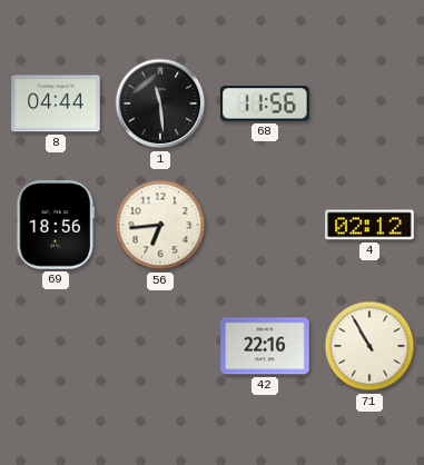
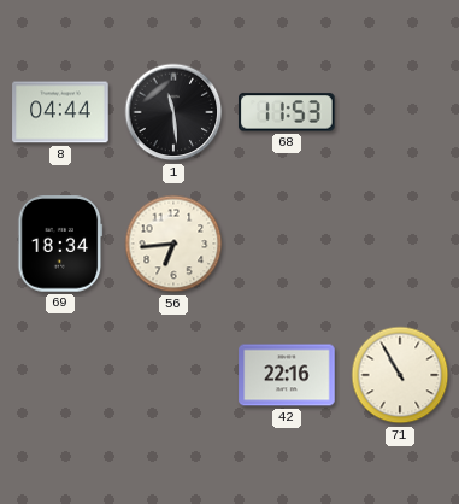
68: 11:56 -> 11:53 (288, 112)
69: 18:56 -> 18:34 (60, 244)
4: 02:12 -> none (369, 225)
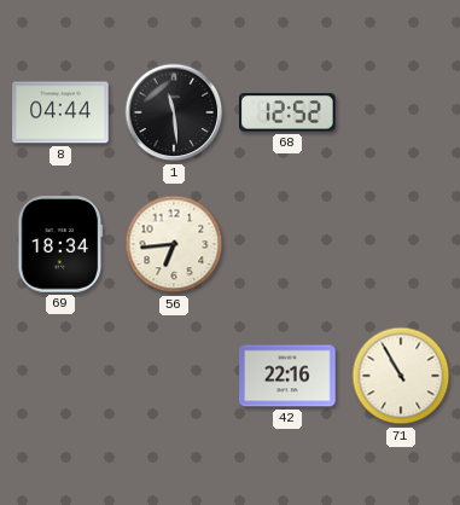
68: 11:53 -> 12:52 (289, 112)
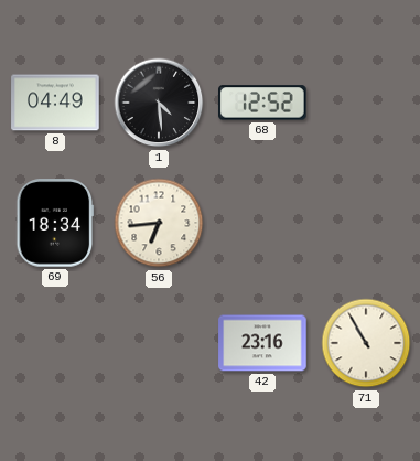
8: 04:44 -> 04:49 (55, 103)
1: 11:29 -> 4:29 (159, 103)
42: 22:16 -> 23:16 (262, 343)
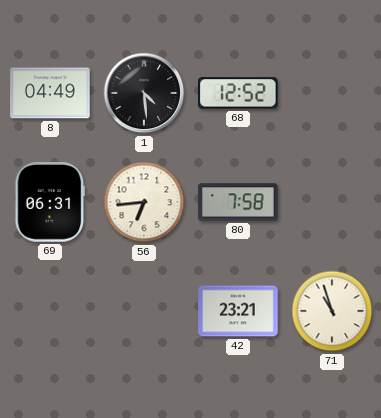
69: 18:34 -> 06:31 (50, 202)
80: none -> 7:58 (238, 202)
42: 23:16 -> 23:21 (238, 311)
71: 10:55 -> 10:57 (332, 311)
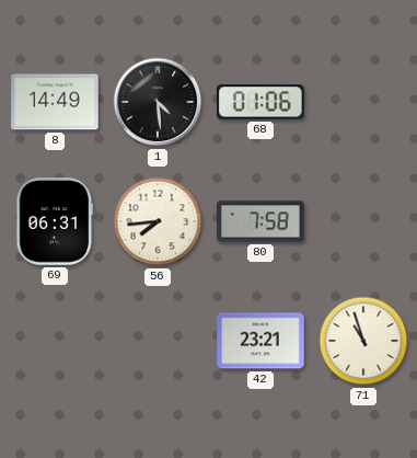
8: 04:49 -> 14:49 (55, 102)
68: 12:52 -> 01:06 (262, 102)
56: 6:44 -> 7:44 (158, 221)
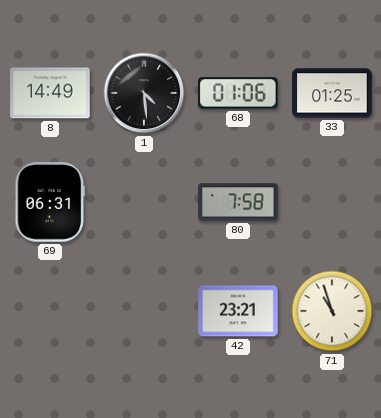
33: none -> 01:25 (332, 93)
56: 7:44 -> none (158, 221)
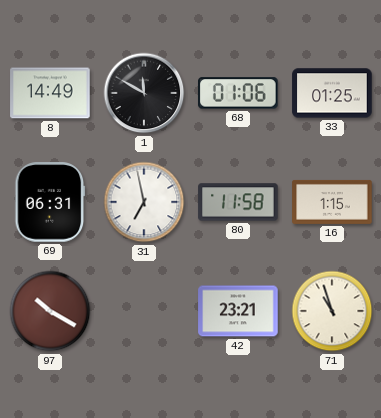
1: 4:29 -> 11:50 (144, 93)
31: none -> 6:58 (144, 202)
80: 7:58 -> 11:58 (238, 202)
16: none -> 1:15 (332, 202)
97: none -> 10:20 (50, 311)
